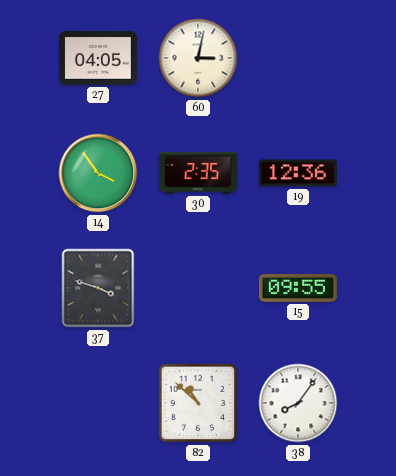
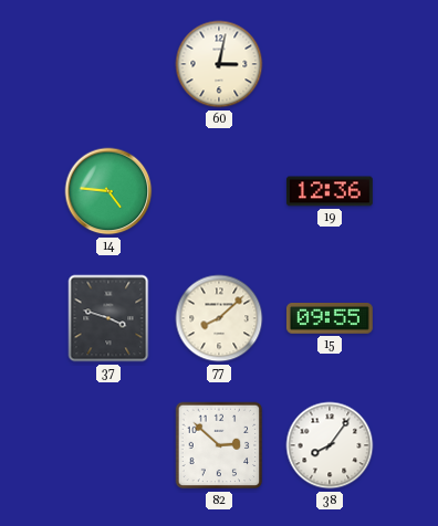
27: 04:05 -> none (98, 58)
14: 3:54 -> 4:46 (108, 191)
30: 2:35 -> none (198, 173)
77: none -> 8:08 (219, 318)
82: 10:52 -> 2:52 (219, 445)
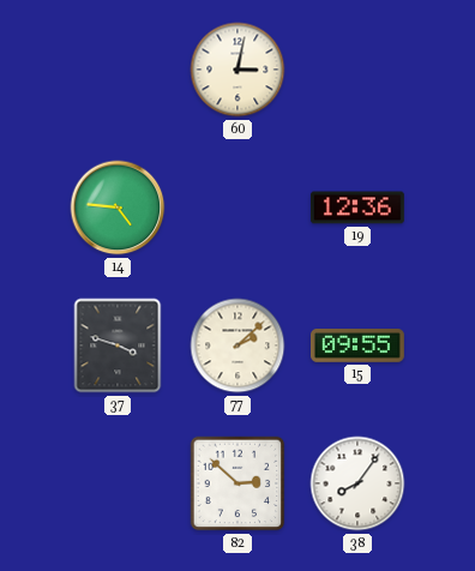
77: 8:08 -> 2:08 (237, 345)
